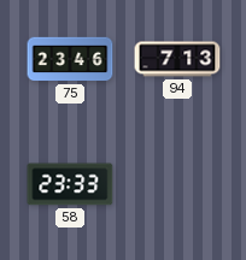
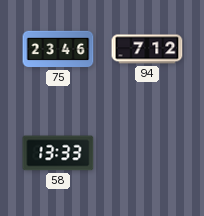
94: 7:13 -> 7:12 (147, 49)
58: 23:33 -> 13:33 (58, 153)
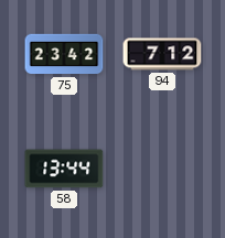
75: 23:46 -> 23:42 (64, 54)
58: 13:33 -> 13:44 (64, 169)
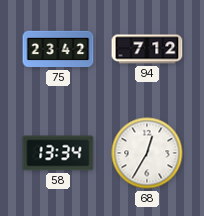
58: 13:44 -> 13:34 (58, 153)
68: none -> 12:35 (147, 153)
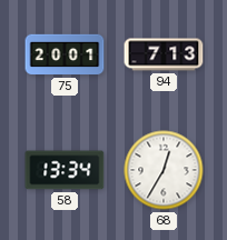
75: 23:42 -> 20:01 (65, 54)
94: 7:12 -> 7:13 (164, 54)
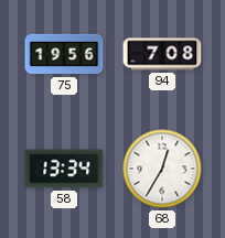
75: 20:01 -> 19:56 (64, 54)
94: 7:13 -> 7:08 (162, 54)
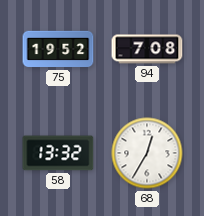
75: 19:56 -> 19:52 (58, 49)
58: 13:34 -> 13:32 (58, 153)
